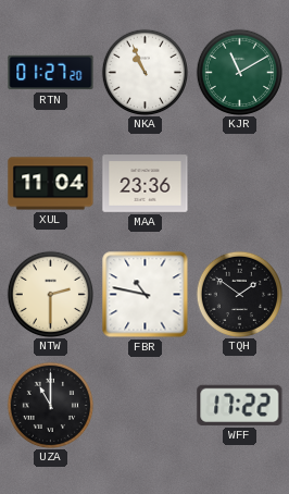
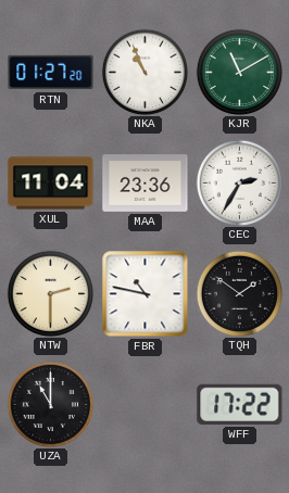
CEC: none -> 2:35 (239, 182)
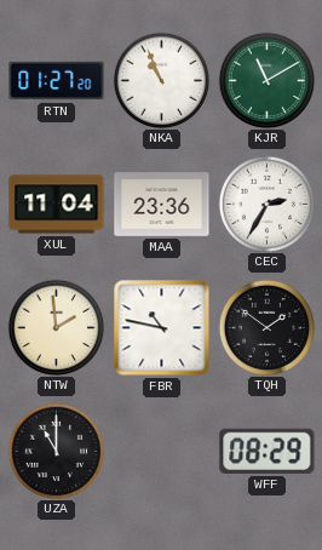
NTW: 2:30 -> 1:59 (56, 327)
WFF: 17:22 -> 08:29 (268, 451)
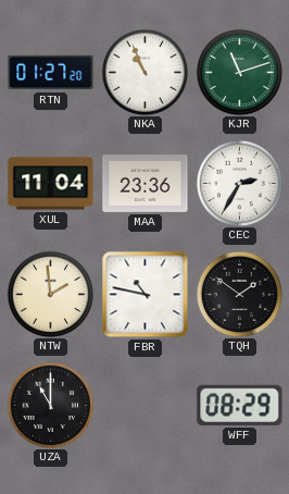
KJR: 11:10 -> 11:12 (239, 72)
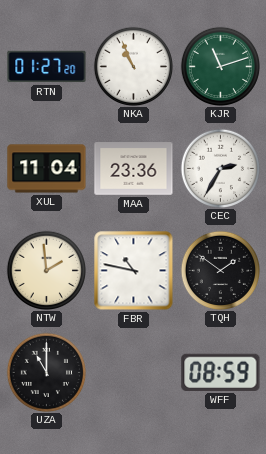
WFF: 08:29 -> 08:59 (221, 372)
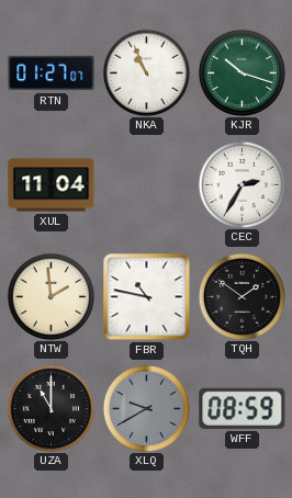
RTN: 01:27:20 -> 01:27:07 (52, 73)
KJR: 11:12 -> 10:18 (242, 72)
MAA: 23:36 -> none (134, 169)
XLQ: none -> 9:40 (146, 408)
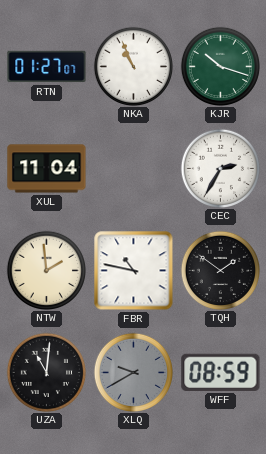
UZA: 11:00 -> 11:01 (46, 372)
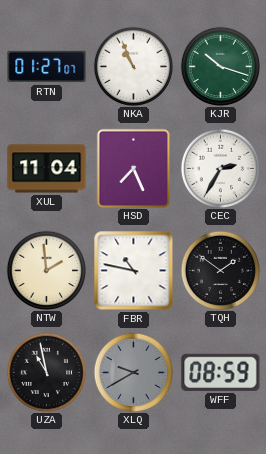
HSD: none -> 7:26 (133, 168)
UZA: 11:01 -> 10:58 (46, 372)
